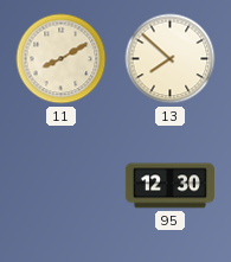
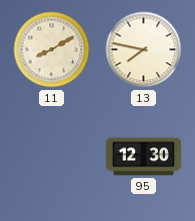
13: 7:52 -> 7:47 (144, 50)
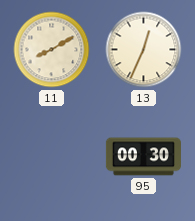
13: 7:47 -> 12:34 (144, 50)
95: 12:30 -> 00:30 (143, 157)
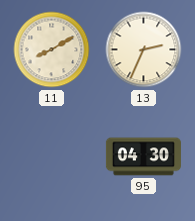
13: 12:34 -> 2:34 (144, 50)
95: 00:30 -> 04:30 (143, 157)
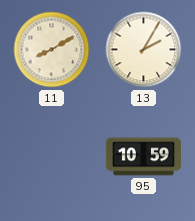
13: 2:34 -> 2:05 (144, 50)
95: 04:30 -> 10:59 (143, 157)
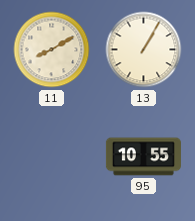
13: 2:05 -> 1:05 (144, 50)
95: 10:59 -> 10:55 (143, 157)
